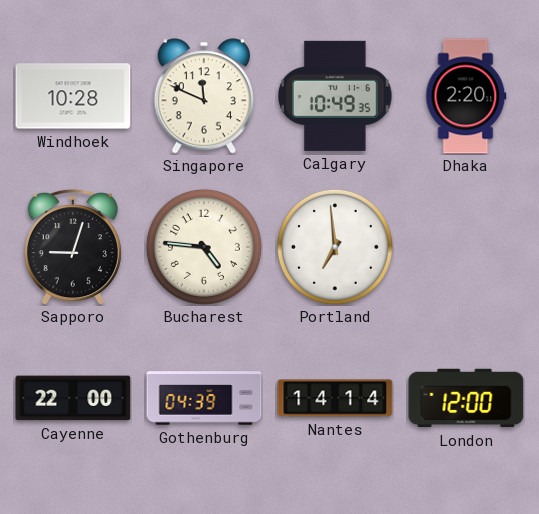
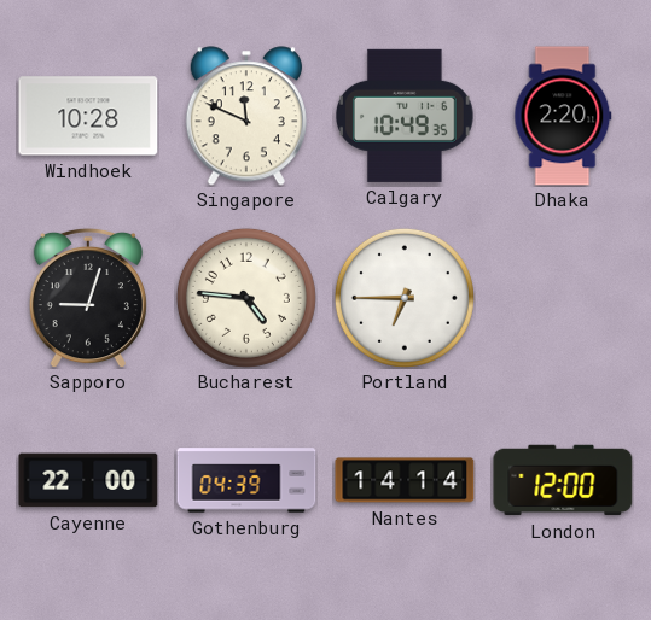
Portland: 6:59 -> 6:45 (405, 298)
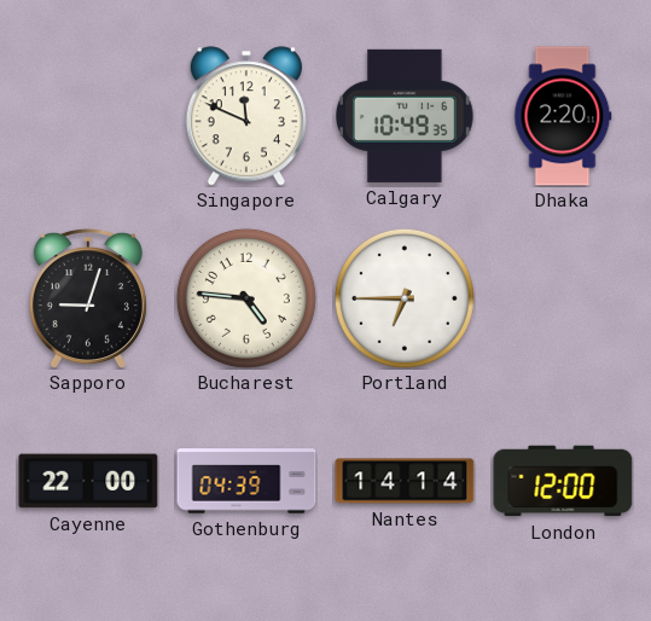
Windhoek: 10:28 -> none (88, 116)
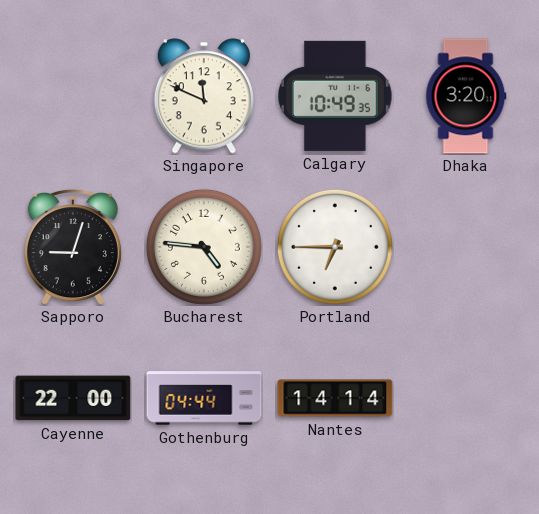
Dhaka: 2:20 -> 3:20 (466, 96)
Gothenburg: 04:39 -> 04:44 (204, 398)
London: 12:00 -> none (563, 481)
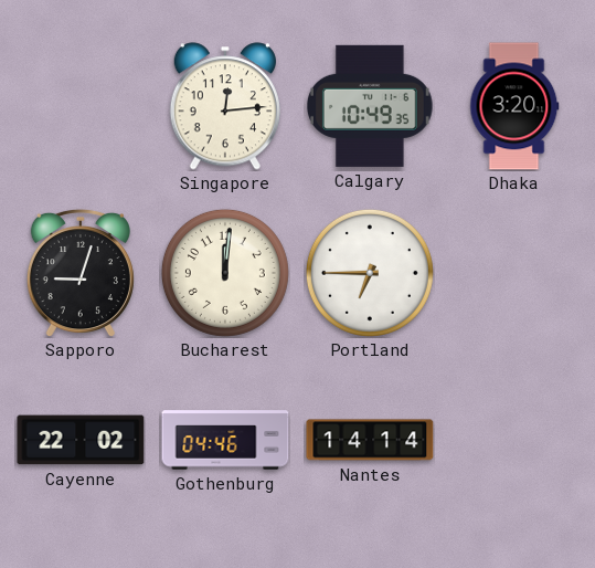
Singapore: 11:49 -> 12:14 (225, 106)
Bucharest: 4:46 -> 12:01 (225, 273)
Cayenne: 22:00 -> 22:02 (81, 440)
Gothenburg: 04:44 -> 04:46 (225, 440)
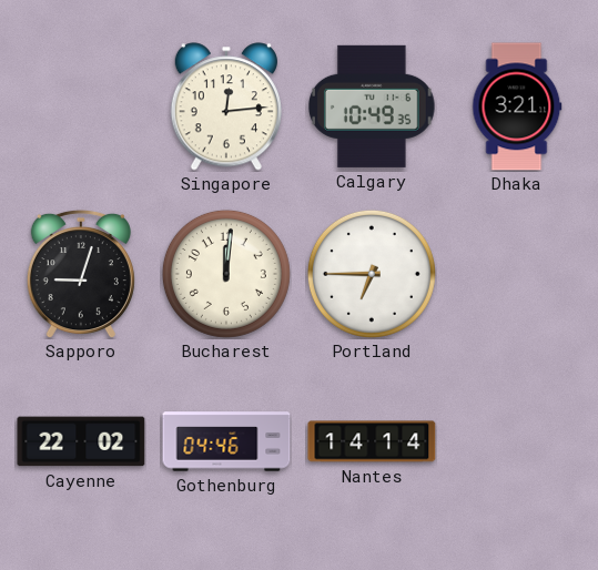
Dhaka: 3:20 -> 3:21 (517, 106)
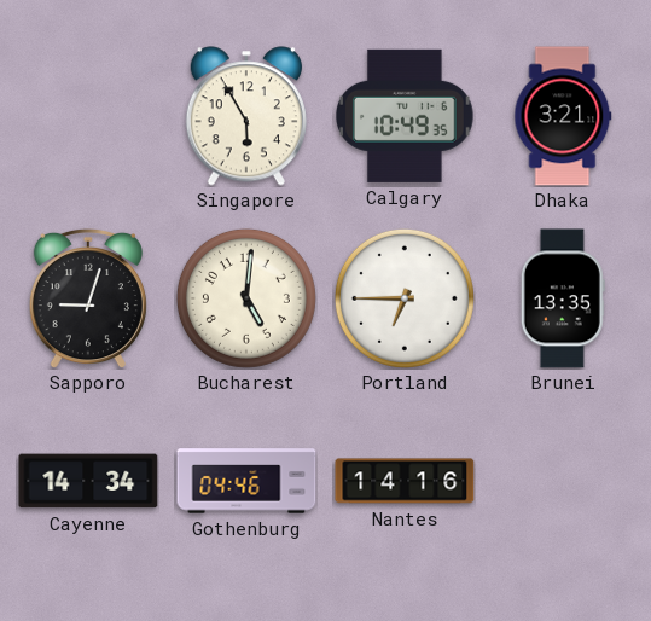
Singapore: 12:14 -> 5:55 (246, 116)
Bucharest: 12:01 -> 5:01 (246, 298)
Brunei: none -> 13:35 (563, 298)
Cayenne: 22:02 -> 14:34 (88, 481)
Nantes: 14:14 -> 14:16 (405, 481)
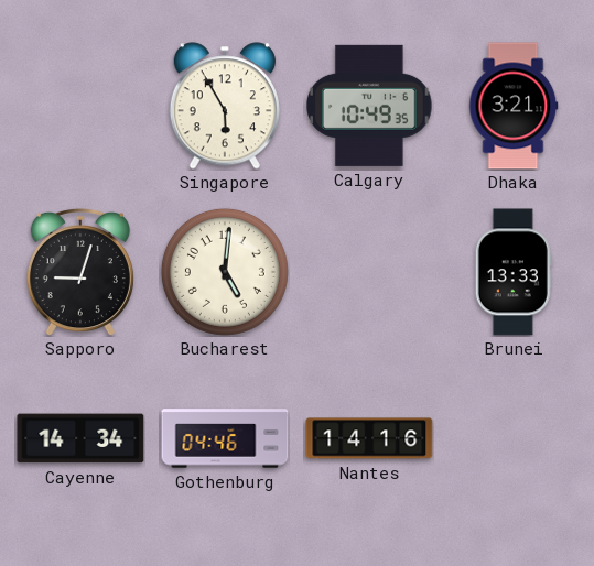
Portland: 6:45 -> none (405, 298)
Brunei: 13:35 -> 13:33 (514, 272)
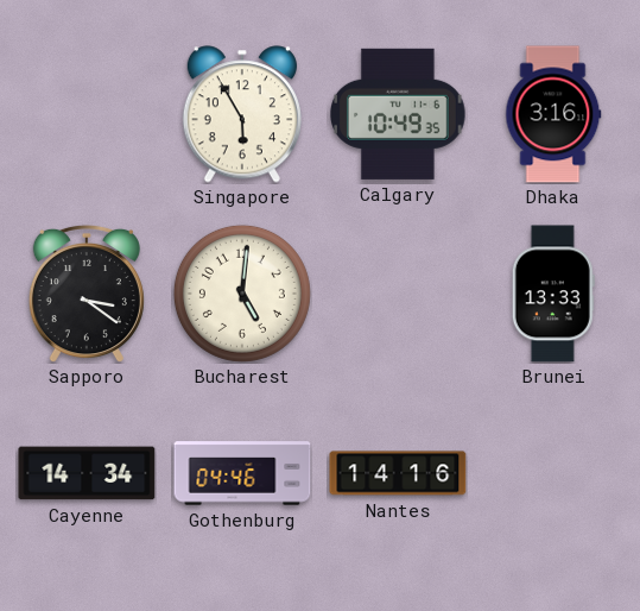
Dhaka: 3:21 -> 3:16 (553, 114)
Sapporo: 9:03 -> 3:21 (87, 294)
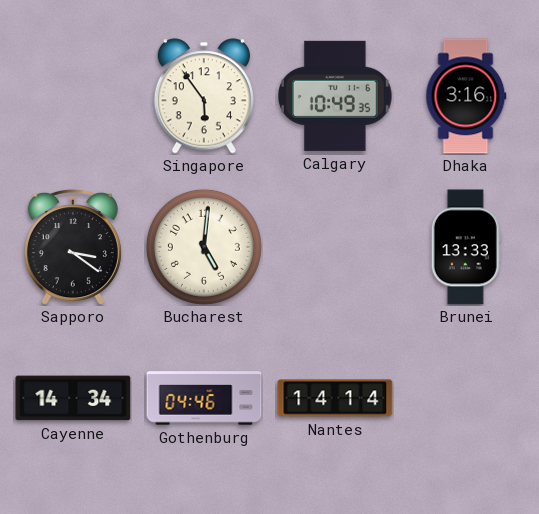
Singapore: 5:55 -> 5:54 (204, 96)
Nantes: 14:16 -> 14:14 (335, 398)
